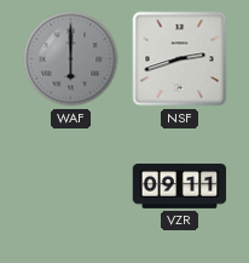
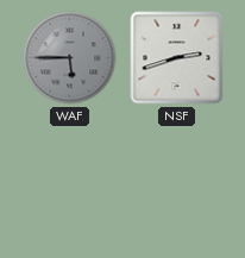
WAF: 6:00 -> 5:45 (70, 58)
VZR: 09:11 -> none (180, 187)
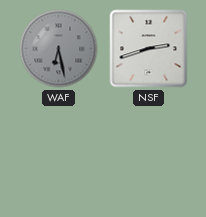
WAF: 5:45 -> 6:28 (59, 49)
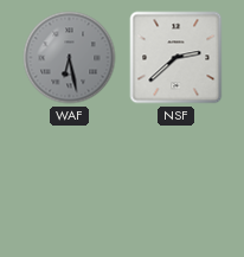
NSF: 2:42 -> 2:38 (176, 58)
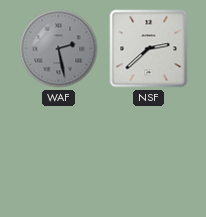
WAF: 6:28 -> 2:28 (59, 49)
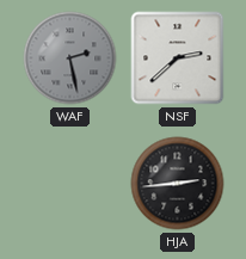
HJA: none -> 2:44 (178, 184)
